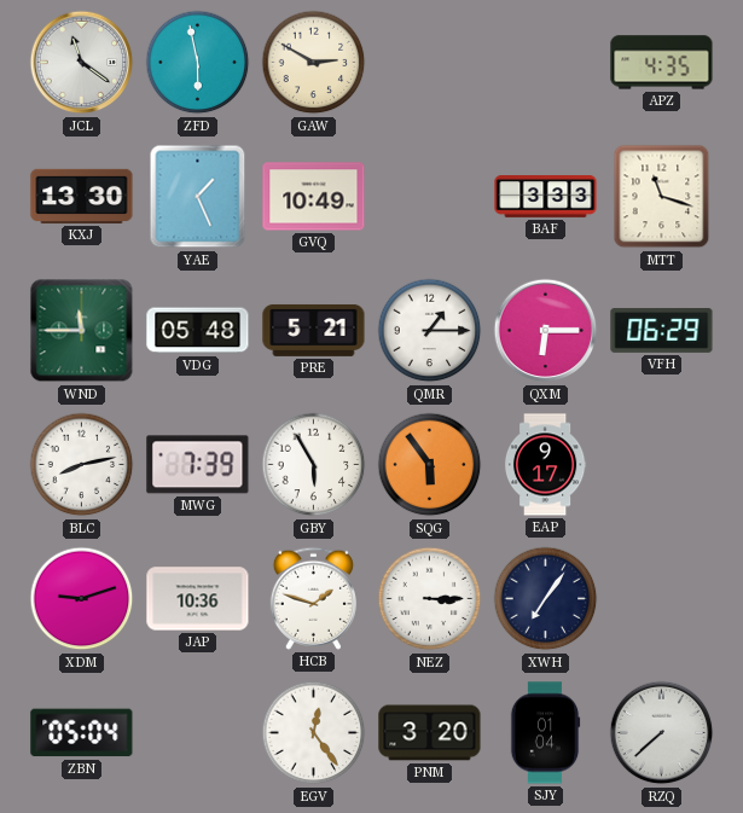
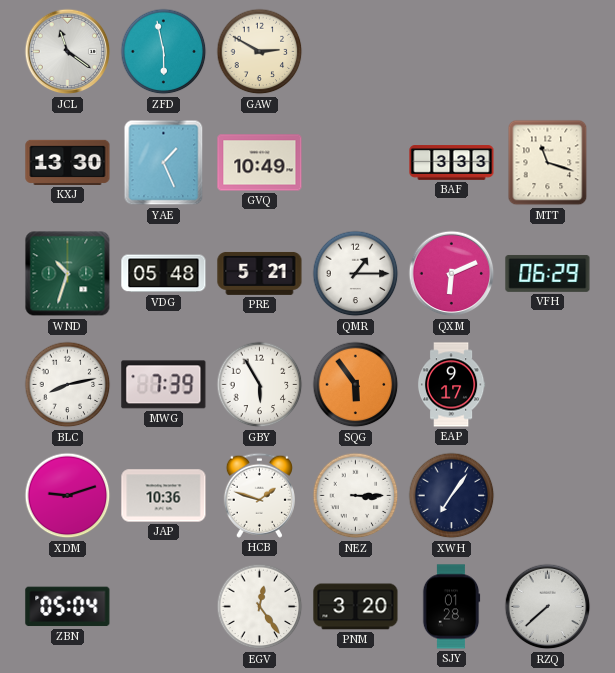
APZ: 4:35 -> none (662, 63)
WND: 11:45 -> 10:33 (68, 274)
QXM: 6:15 -> 6:11 (452, 274)
SJY: 01:04 -> 01:28 (451, 607)
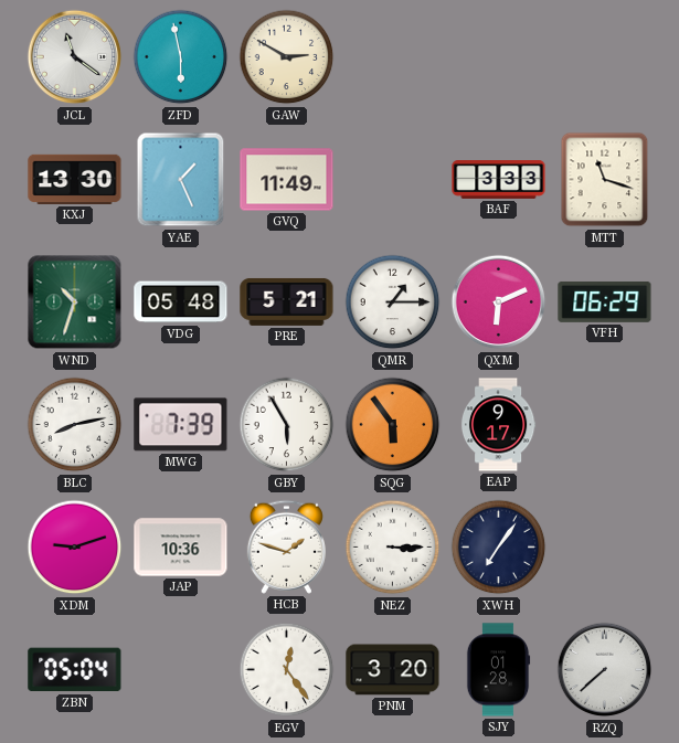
GVQ: 10:49 -> 11:49 (287, 180)
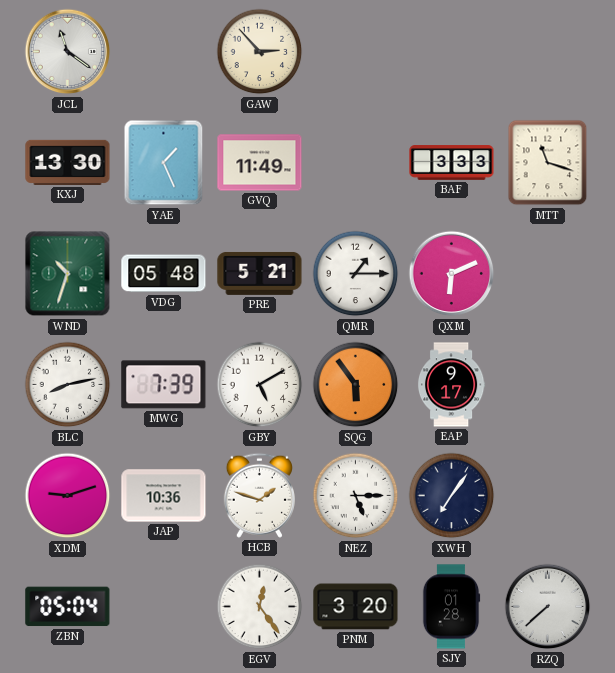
ZFD: 5:58 -> none (181, 57)
GAW: 2:50 -> 2:53 (260, 52)
VFH: 06:29 -> none (605, 301)
GBY: 5:55 -> 5:10 (260, 385)
NEZ: 3:15 -> 5:15 (356, 496)
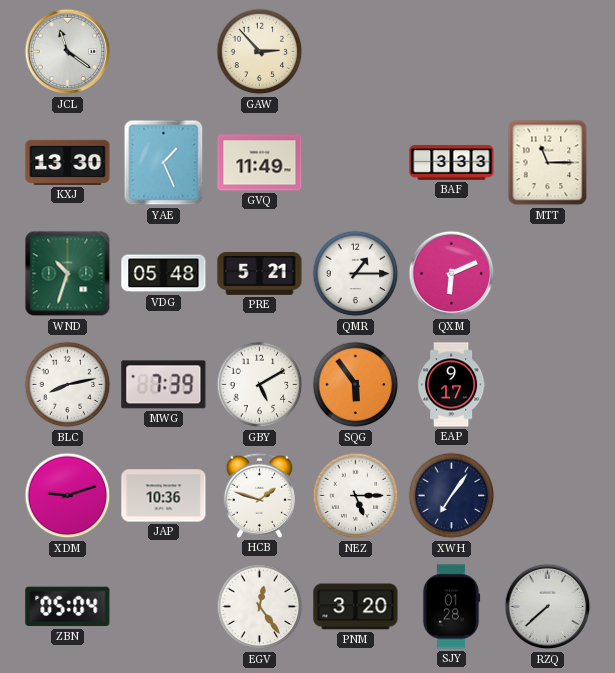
MTT: 11:18 -> 11:15 (548, 163)
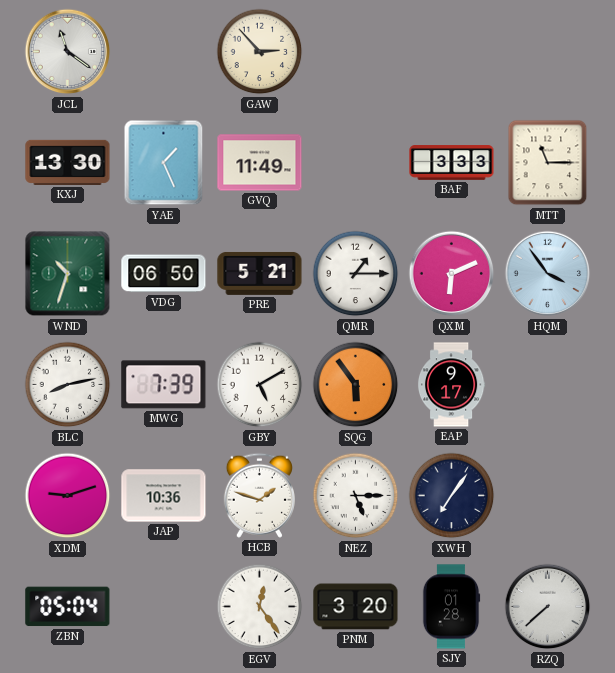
VDG: 05:48 -> 06:50 (164, 274)
HQM: none -> 3:54 (548, 274)
